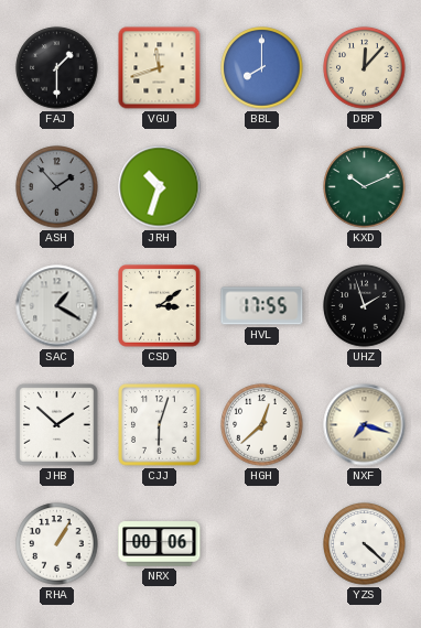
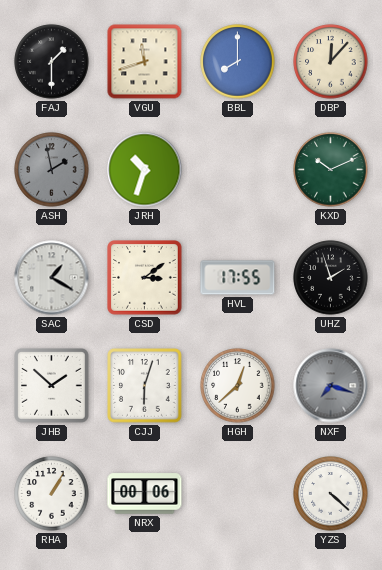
ASH: 1:53 -> 1:58 (52, 170)
NXF dial: cream -> grey (331, 386)
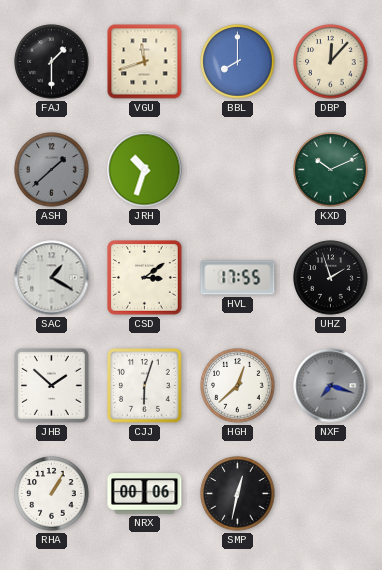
ASH: 1:58 -> 1:38 (52, 170)
SMP: none -> 12:32 (238, 494)
YZS: 4:22 -> none (331, 494)
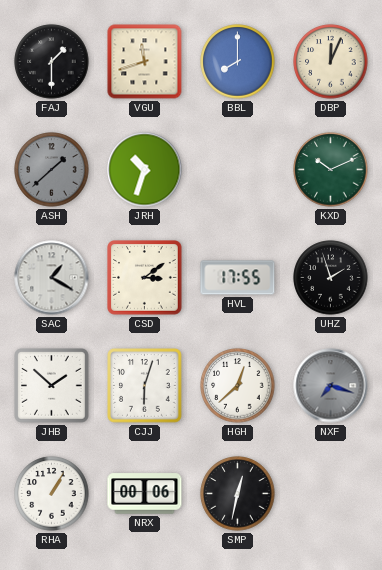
DBP: 12:07 -> 12:04 (331, 62)
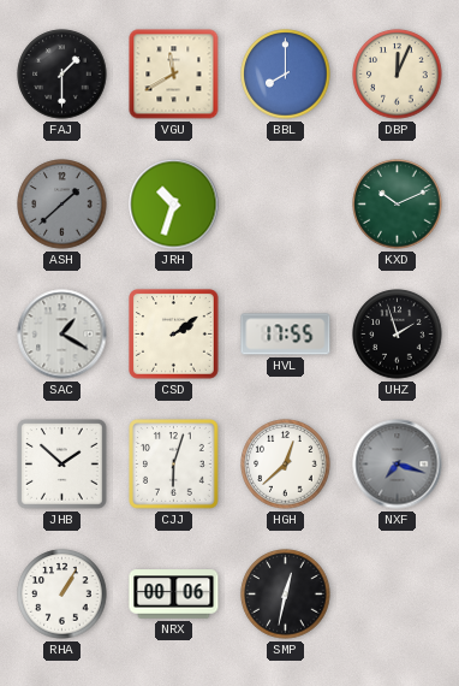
VGU: 11:42 -> 11:40 (174, 75)
CSD: 3:09 -> 2:09 (174, 335)
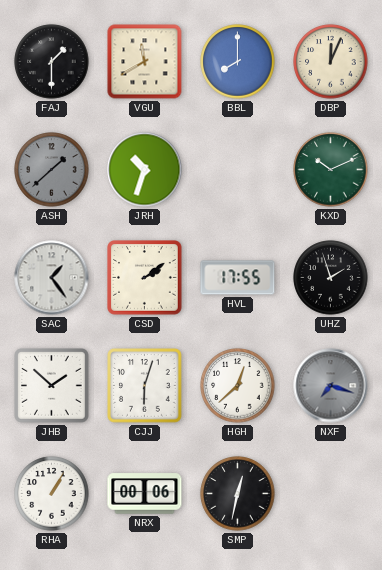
SAC: 1:20 -> 1:24 (52, 278)
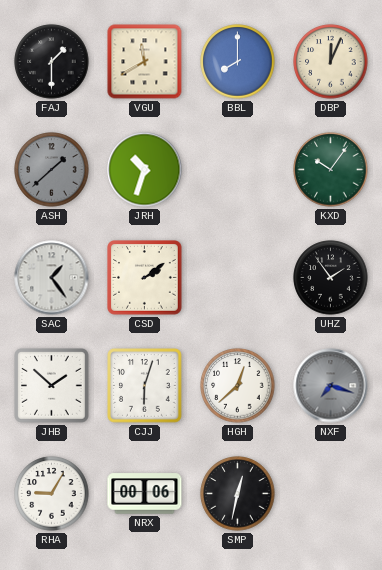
KXD: 10:11 -> 10:06 (331, 170)
HVL: 17:55 -> none (238, 278)
UHZ: 1:57 -> 1:54 (331, 278)
RHA: 1:05 -> 9:05 (52, 494)
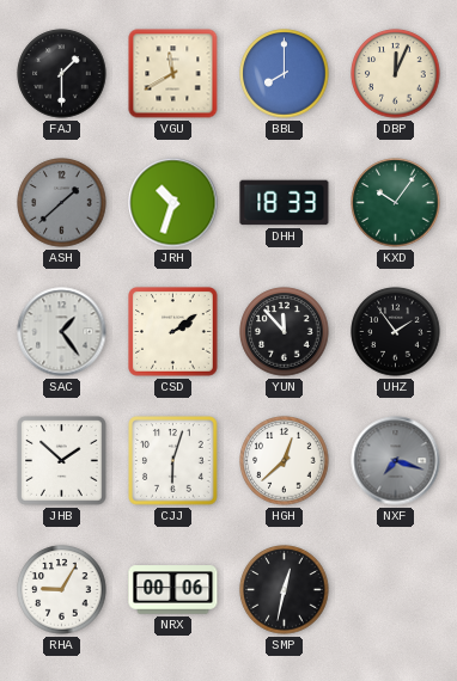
DHH: none -> 18:33 (285, 203)
YUN: none -> 11:53 (285, 332)
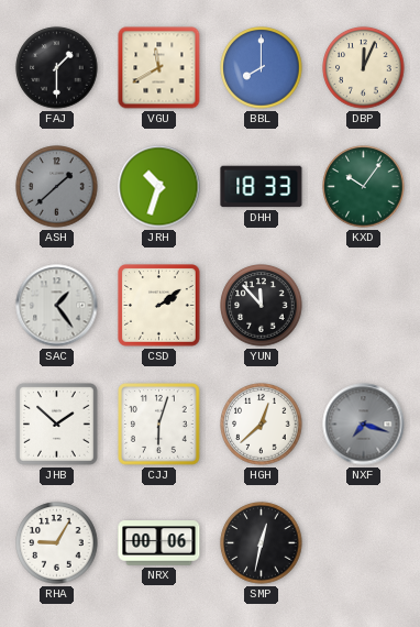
UHZ: 1:54 -> none (396, 332)
